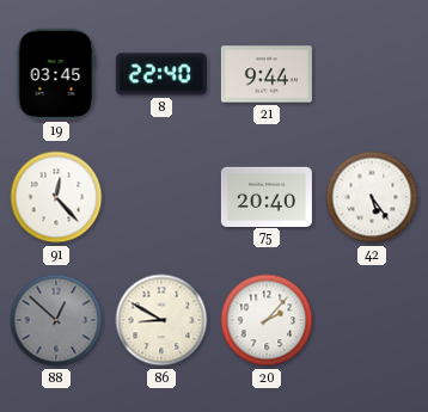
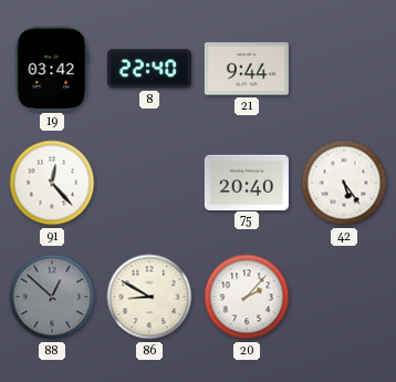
19: 03:45 -> 03:42 (52, 69)
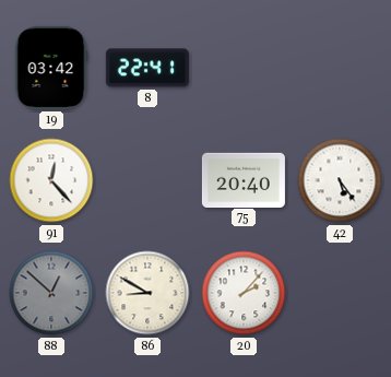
8: 22:40 -> 22:41 (147, 68)
21: 9:44 -> none (247, 69)
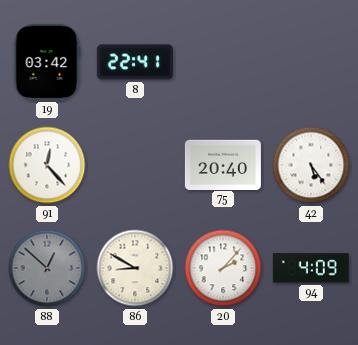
94: none -> 4:09 (311, 268)
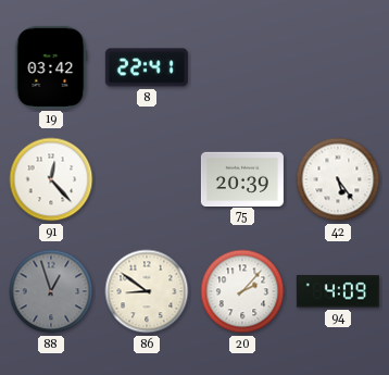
75: 20:40 -> 20:39 (242, 178)
88: 12:52 -> 12:57 (51, 291)
86: 8:50 -> 8:51 (147, 291)
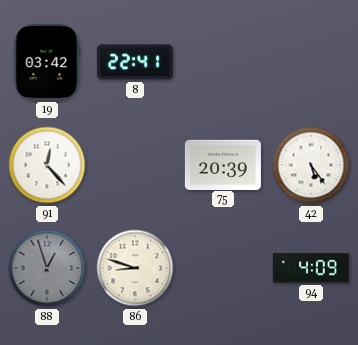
86: 8:51 -> 8:48 (135, 268)
20: 2:07 -> none (242, 291)
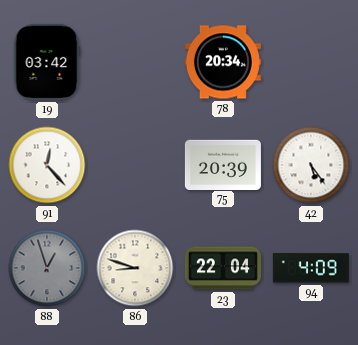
8: 22:41 -> none (135, 62)
78: none -> 20:34 (223, 62)
23: none -> 22:04 (223, 268)
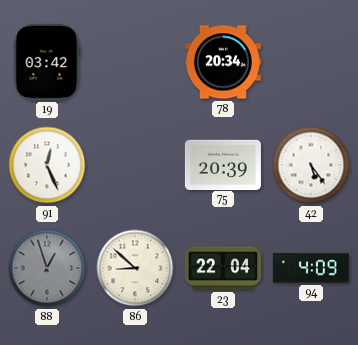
91: 12:23 -> 12:26 (47, 165)
86: 8:48 -> 8:52 (135, 268)
